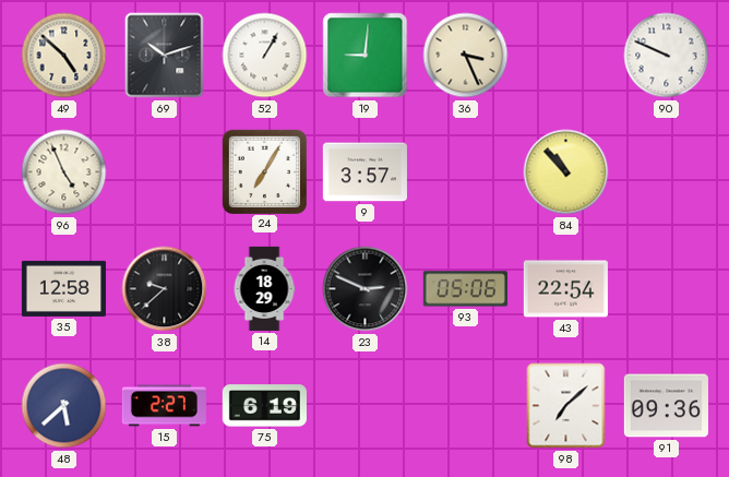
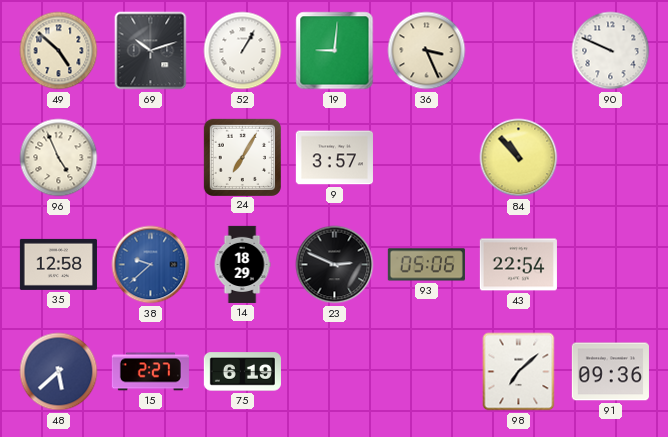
38 dial: black -> blue (151, 265)
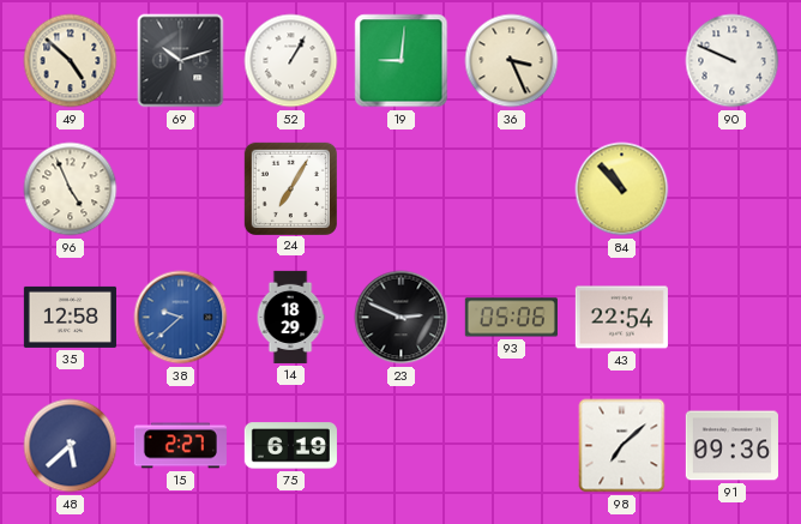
9: 3:57 -> none (334, 158)
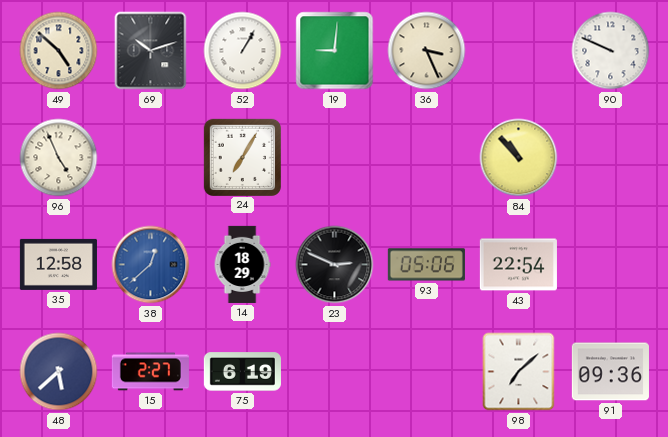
38: 9:38 -> 12:38 (151, 265)
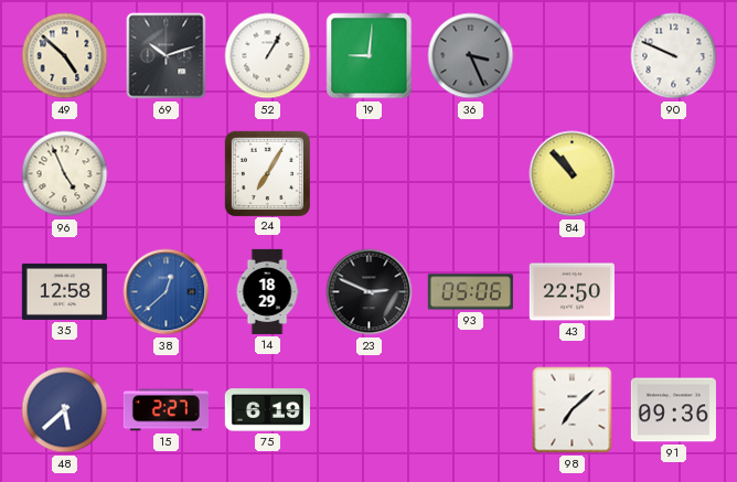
36 dial: cream -> grey (471, 56)
43: 22:54 -> 22:50 (572, 292)
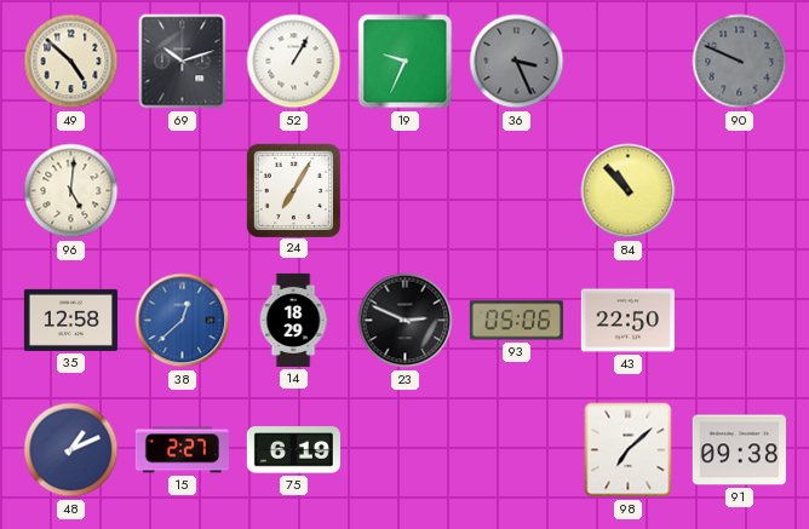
19: 9:01 -> 9:34 (406, 62)
90 dial: white -> grey (740, 62)
96: 4:56 -> 5:01 (71, 191)
48: 5:38 -> 1:11 (71, 450)
91: 09:36 -> 09:38 (739, 450)
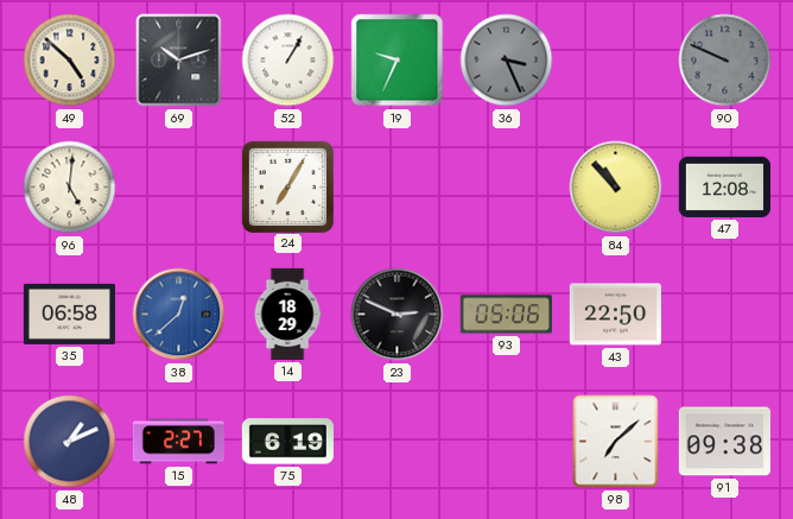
47: none -> 12:08 (724, 186)
35: 12:58 -> 06:58 (69, 314)
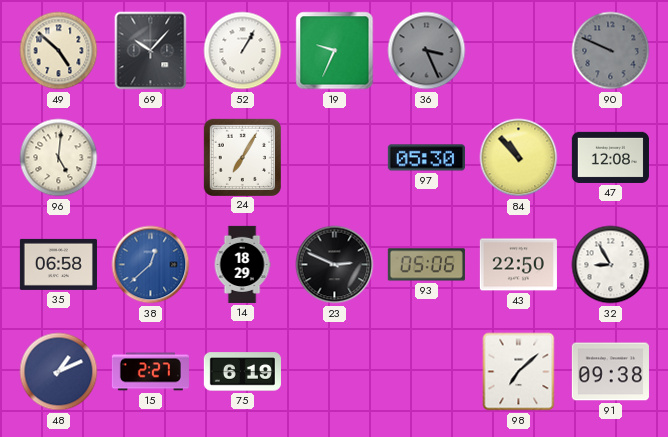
69: 10:12 -> 10:07 (151, 51)
97: none -> 05:30 (426, 158)
32: none -> 8:55 (611, 265)
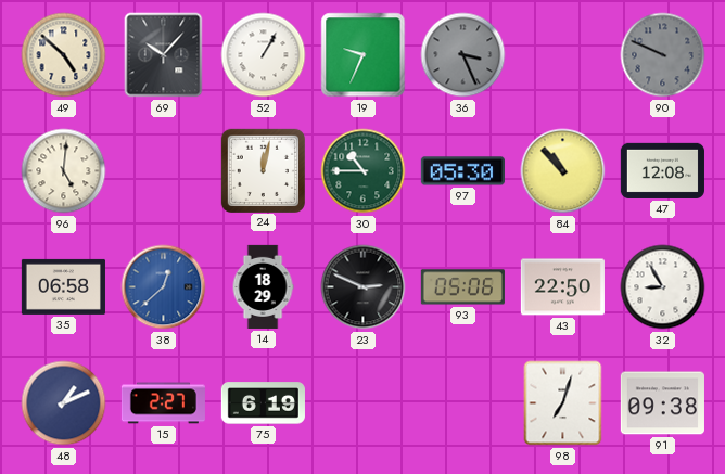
24: 7:05 -> 12:02 (263, 170)
30: none -> 10:45 (364, 171)
98: 7:08 -> 7:03 (563, 403)
